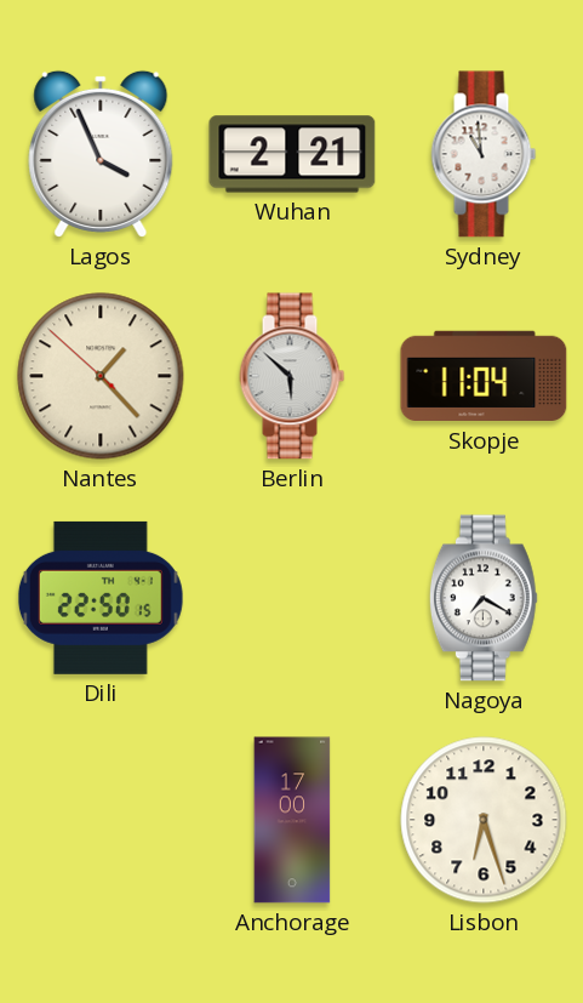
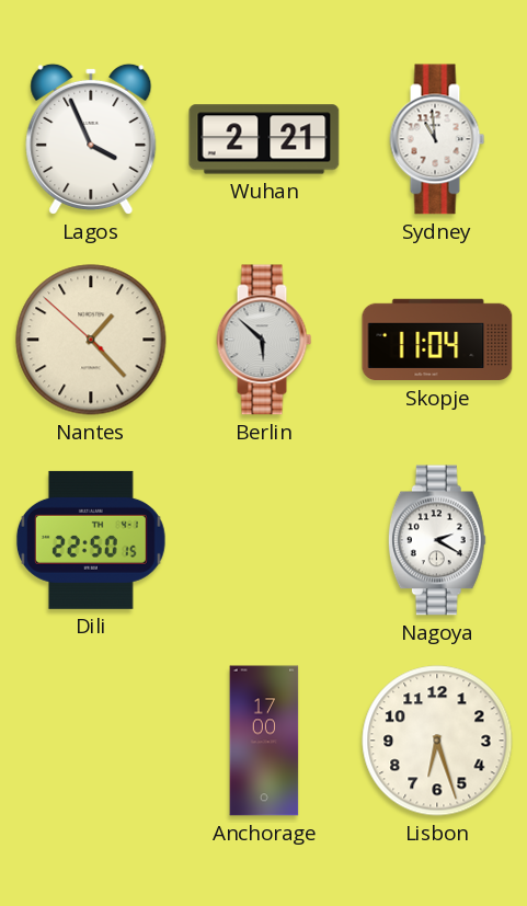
Nagoya: 7:20 -> 2:20 (437, 540)
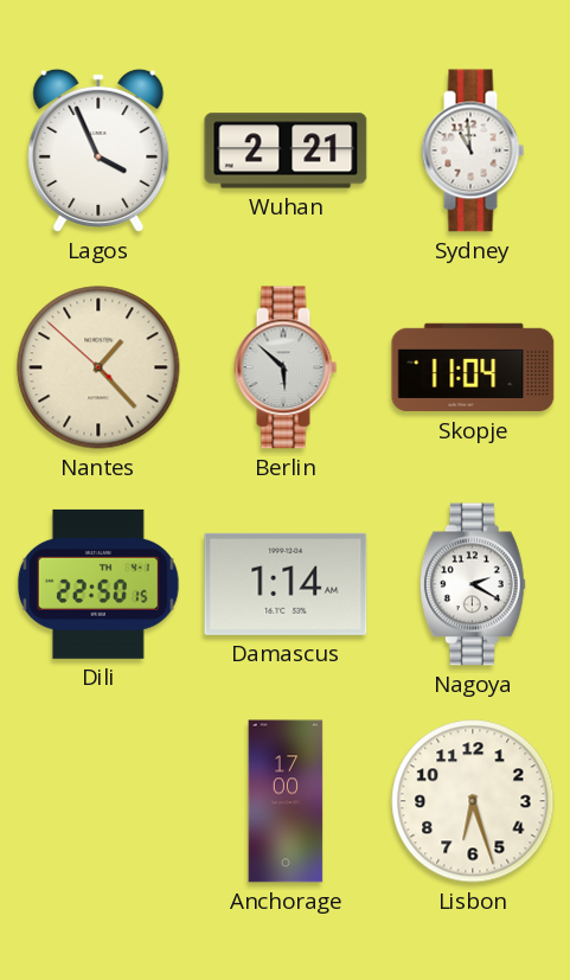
Damascus: none -> 1:14 (286, 584)
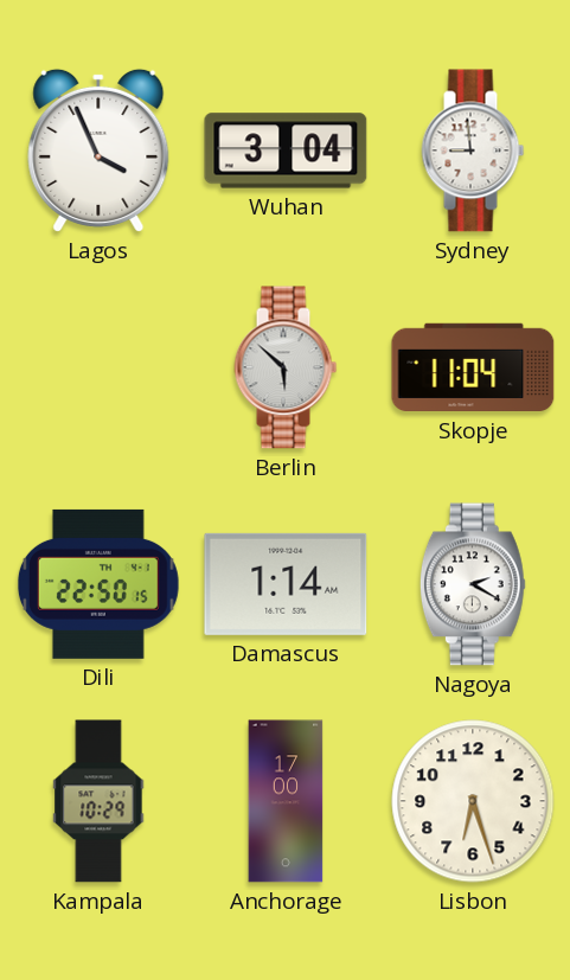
Wuhan: 2:21 -> 3:04 (286, 150)
Sydney: 10:59 -> 8:59 (473, 150)
Nantes: 1:22 -> none (98, 367)
Kampala: none -> 10:29 (98, 801)
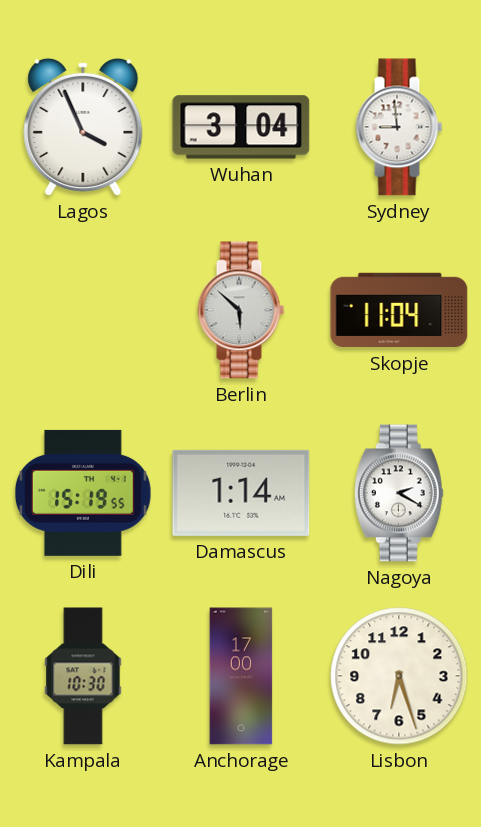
Dili: 22:50 -> 15:19 (83, 493)
Kampala: 10:29 -> 10:30 (83, 676)
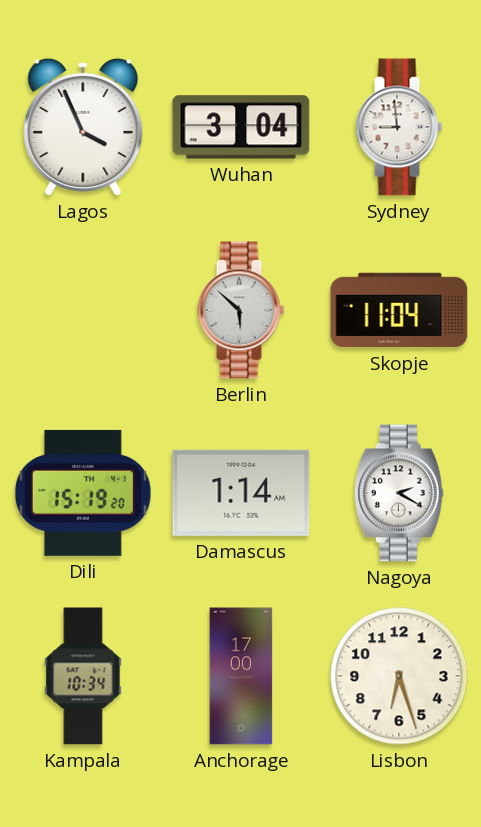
Dili: 15:19:55 -> 15:19:20 (83, 493)
Kampala: 10:30 -> 10:34 (83, 676)
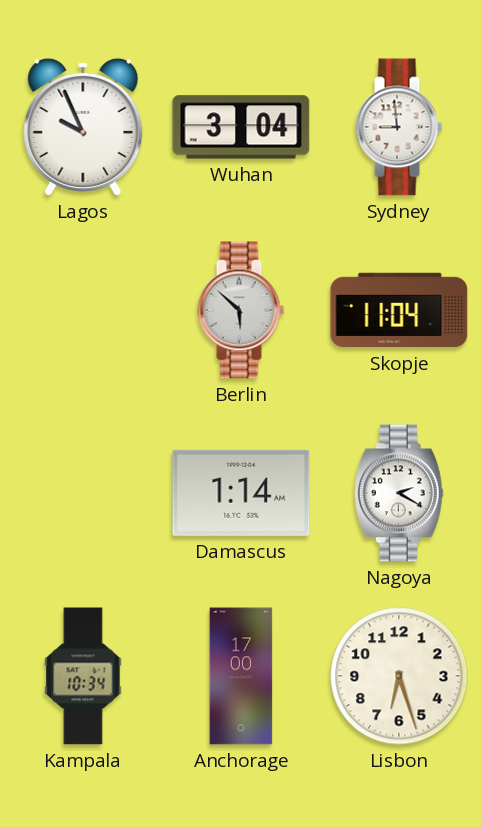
Lagos: 3:56 -> 9:56 (83, 127)
Dili: 15:19 -> none (83, 493)
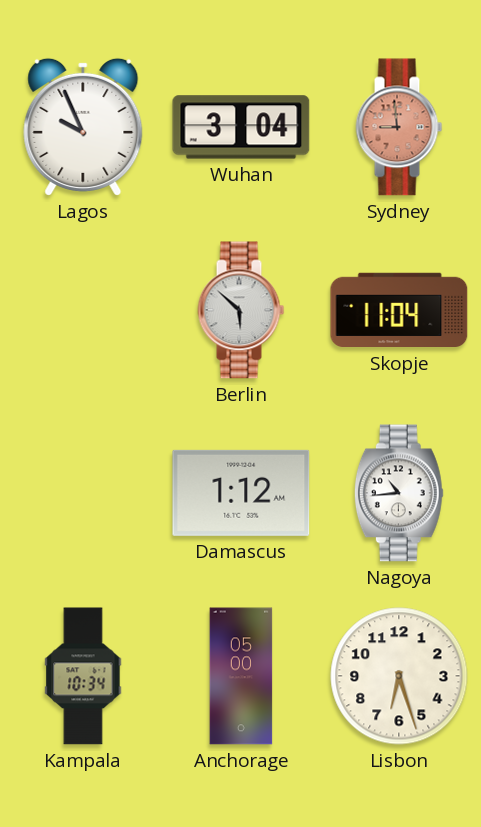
Sydney dial: white -> salmon (399, 127)
Damascus: 1:14 -> 1:12 (241, 493)
Nagoya: 2:20 -> 10:44 (399, 493)
Anchorage: 17:00 -> 05:00 (241, 676)
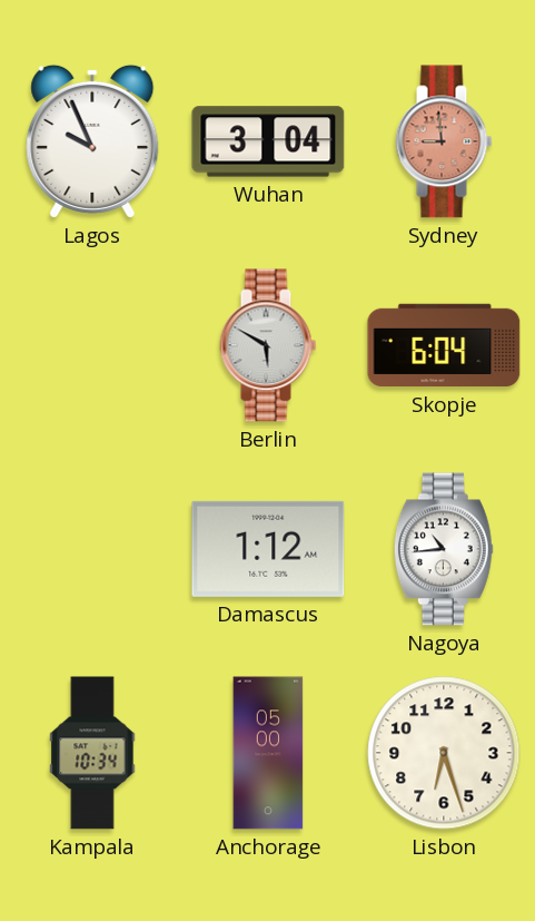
Berlin: 5:52 -> 5:50 (268, 345)
Skopje: 11:04 -> 6:04 (444, 345)
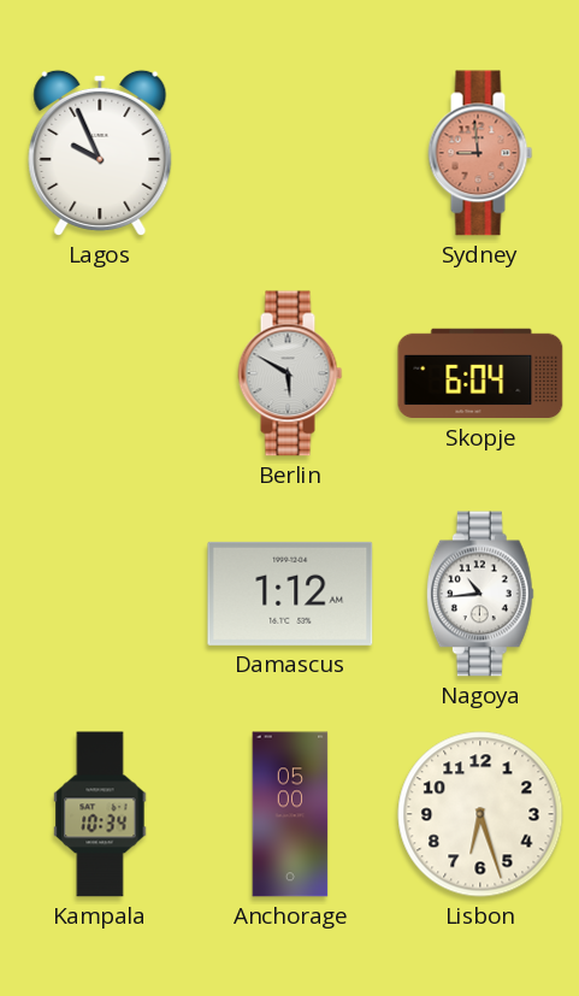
Wuhan: 3:04 -> none (268, 141)
